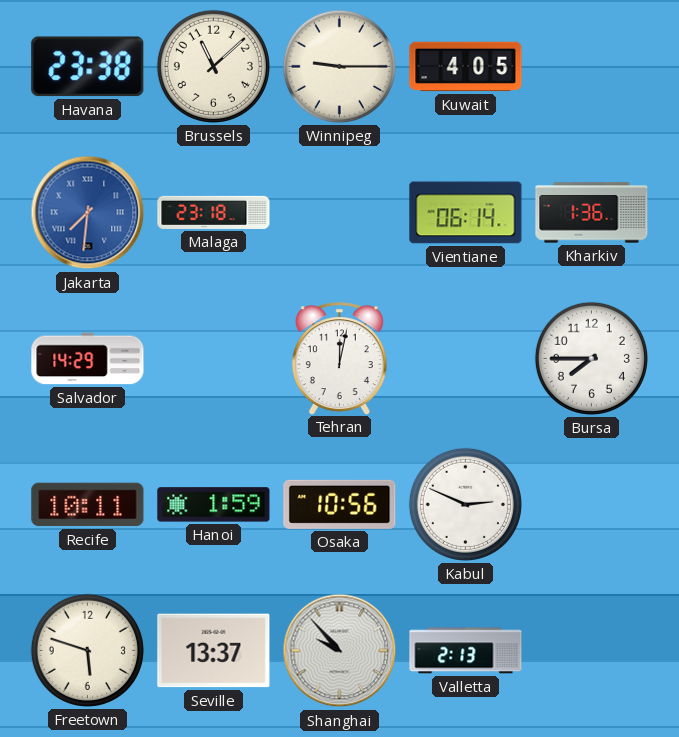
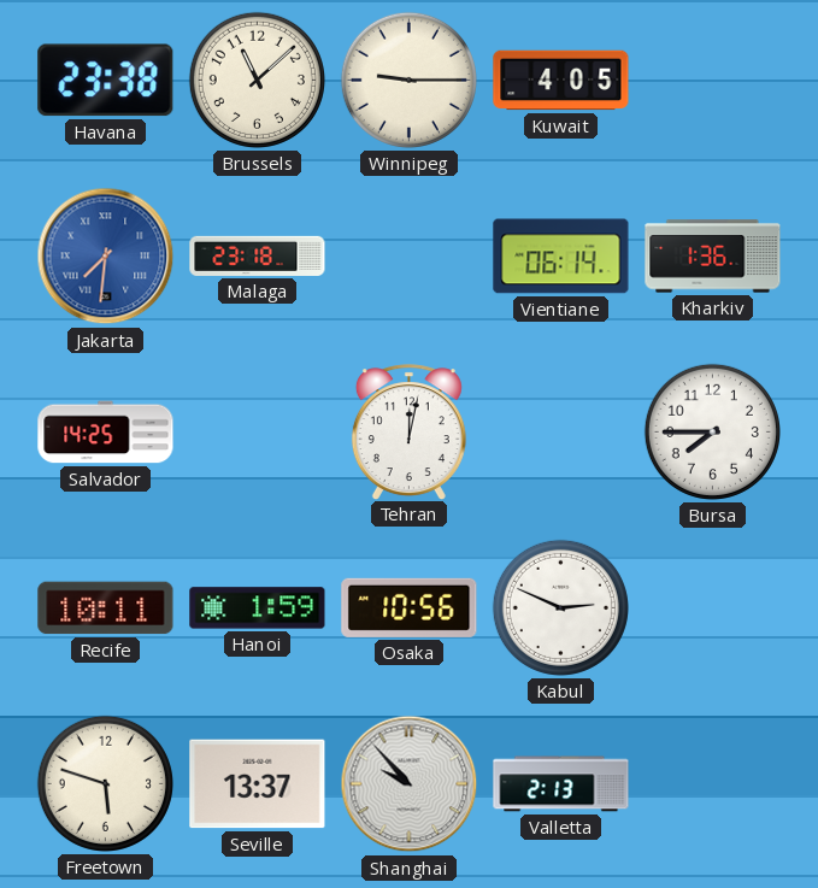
Salvador: 14:29 -> 14:25 (106, 433)
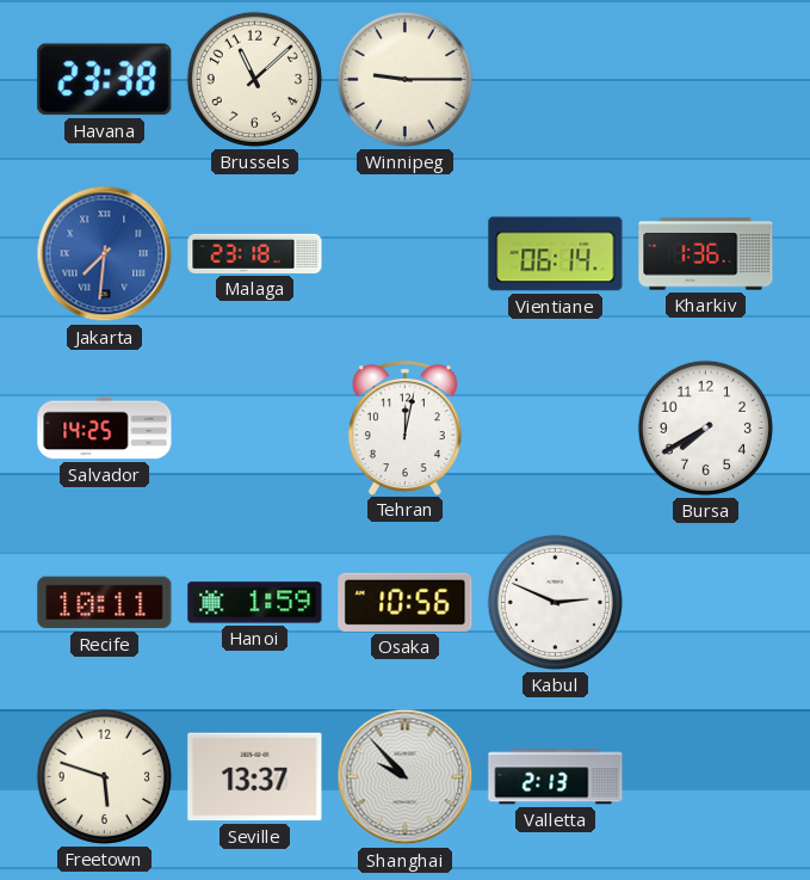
Kuwait: 4:05 -> none (561, 81)
Bursa: 7:45 -> 7:40 (705, 427)
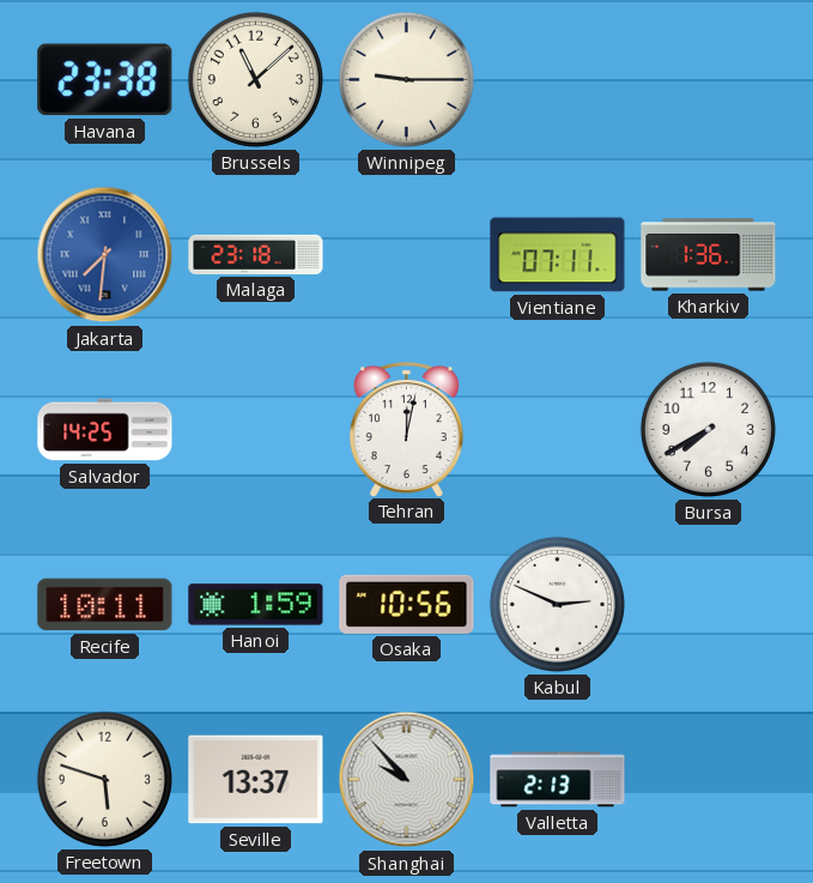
Vientiane: 06:14 -> 07:11 (558, 255)
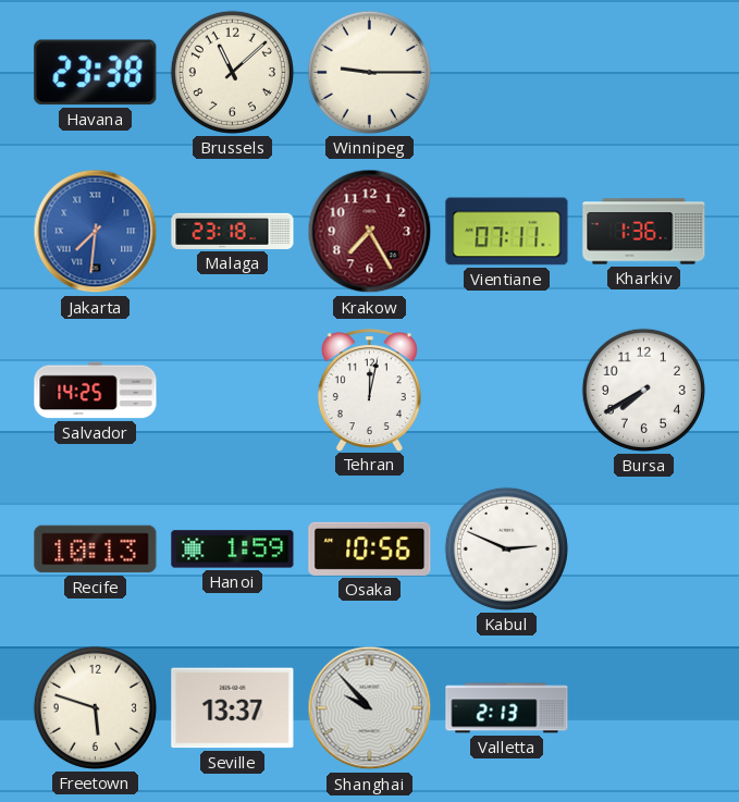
Krakow: none -> 7:25 (370, 232)
Recife: 10:11 -> 10:13 (96, 550)
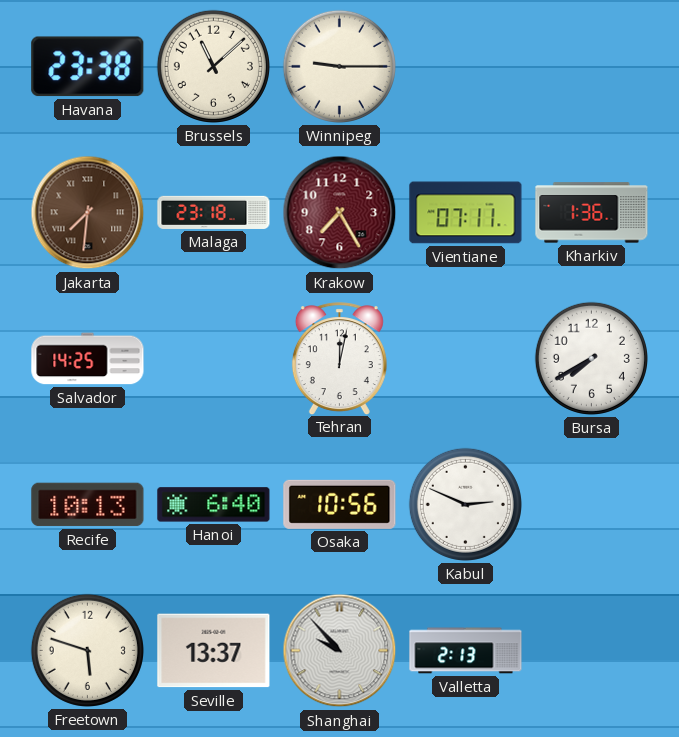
Jakarta dial: blue -> brown (88, 213)
Hanoi: 1:59 -> 6:40 (214, 505)
